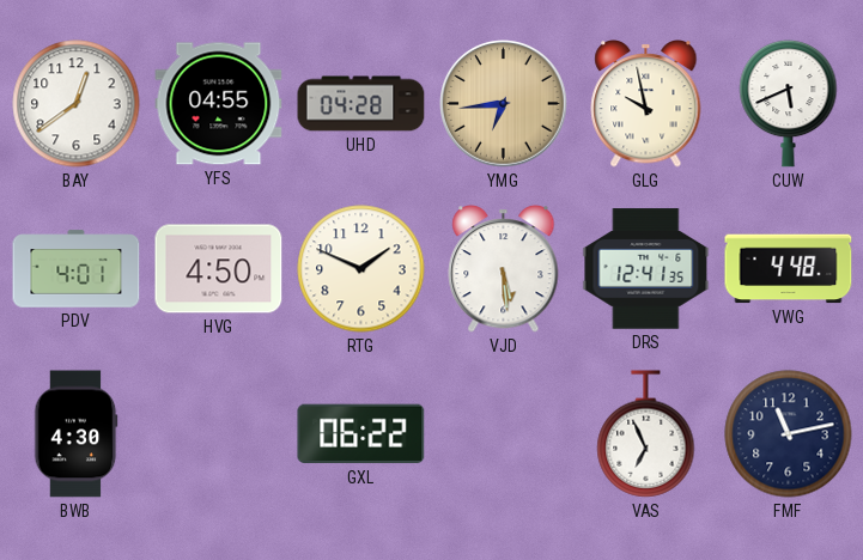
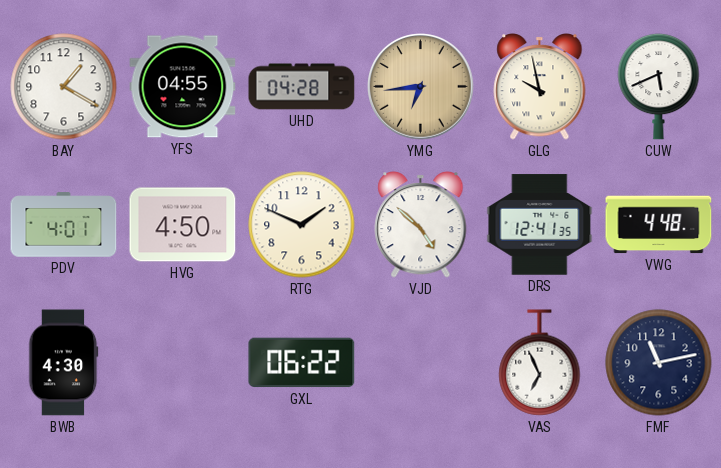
BAY: 12:39 -> 1:20 (64, 87)
VJD: 5:29 -> 4:52 (421, 225)
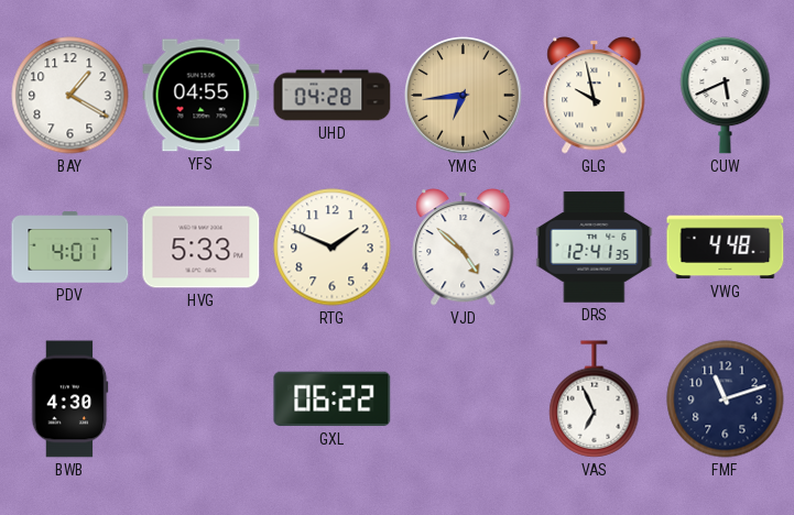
HVG: 4:50 -> 5:33 (202, 248)
FMF: 11:13 -> 11:12 (726, 399)
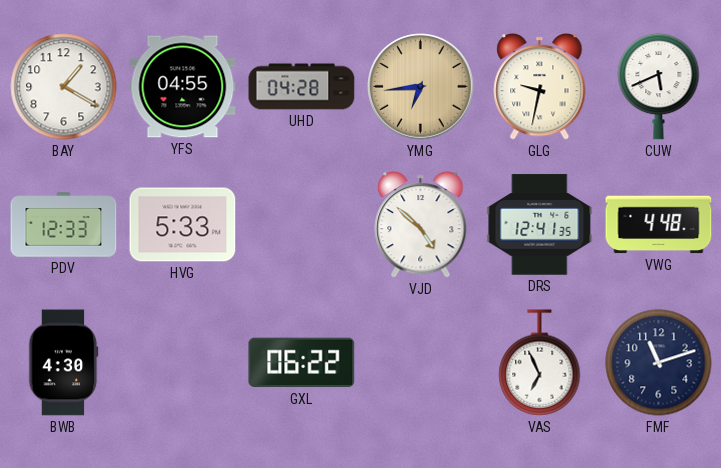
GLG: 9:58 -> 9:32 (540, 87)
PDV: 4:01 -> 12:33 (64, 225)
RTG: 1:49 -> none (333, 248)
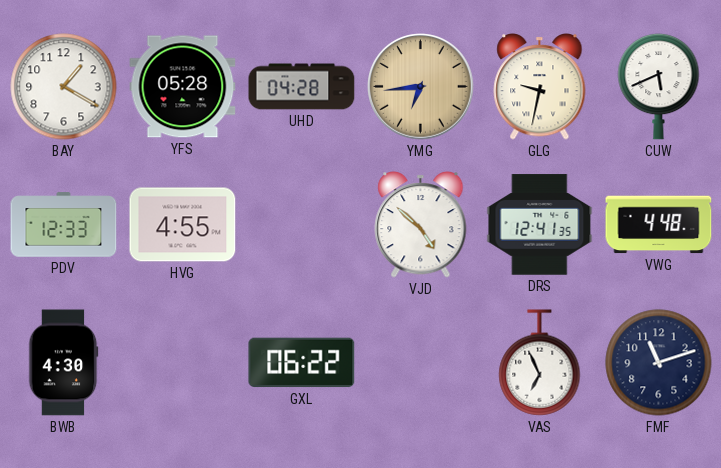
YFS: 04:55 -> 05:28 (183, 87)
HVG: 5:33 -> 4:55 (183, 225)
